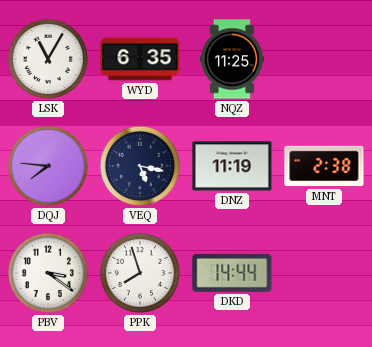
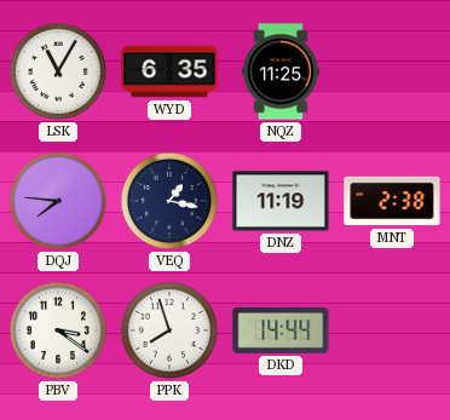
VEQ: 5:17 -> 1:17 (169, 201)
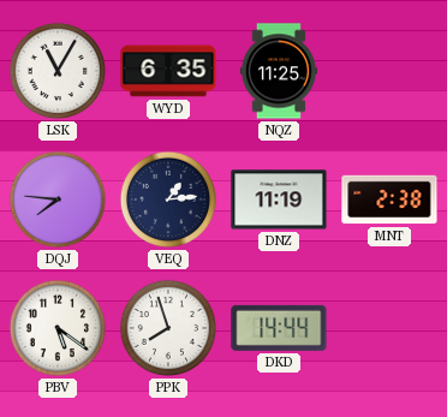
VEQ: 1:17 -> 1:14 (168, 199)
PBV: 3:21 -> 5:21 (58, 328)
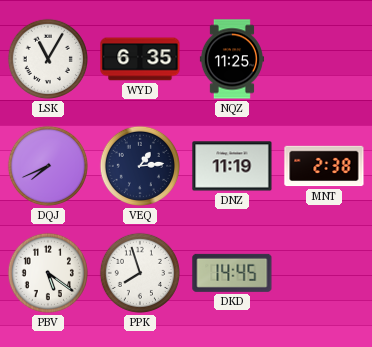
DQJ: 7:46 -> 7:41 (48, 166)
DKD: 14:44 -> 14:45 (232, 273)
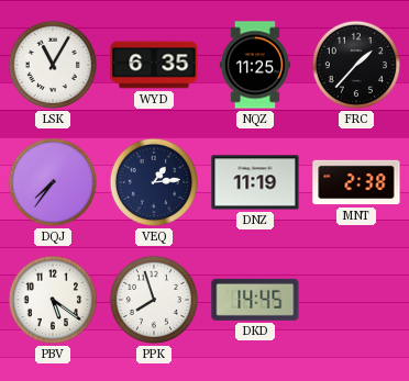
FRC: none -> 1:37 (356, 65)
DQJ: 7:41 -> 7:36 (53, 182)
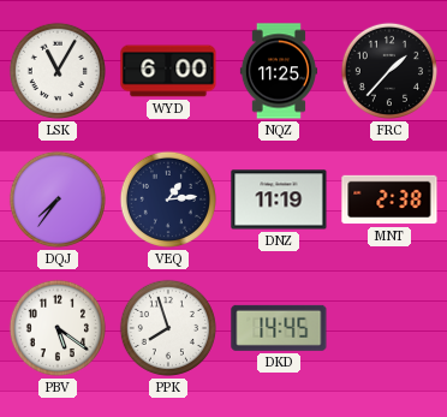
WYD: 6:35 -> 6:00 (168, 71)
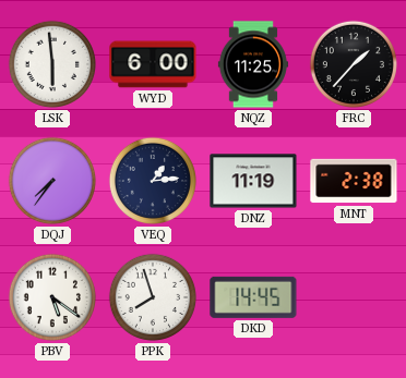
LSK: 11:05 -> 5:59 (52, 64)
